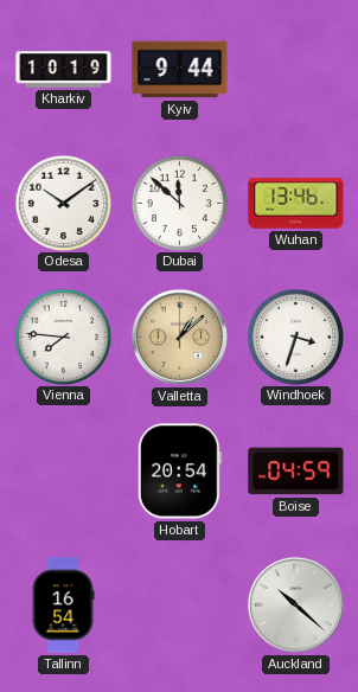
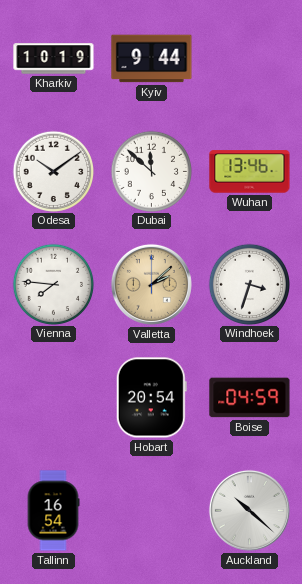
Valletta: 1:08 -> 2:08 (151, 284)
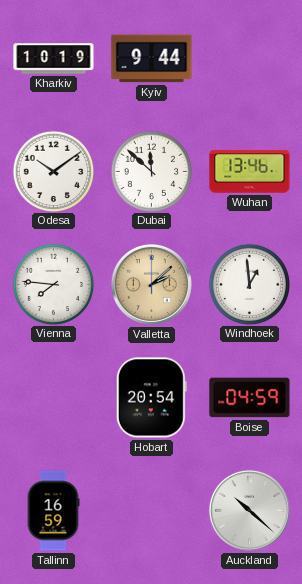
Windhoek: 3:33 -> 12:59 (249, 284)
Tallinn: 16:54 -> 16:59 (53, 511)
